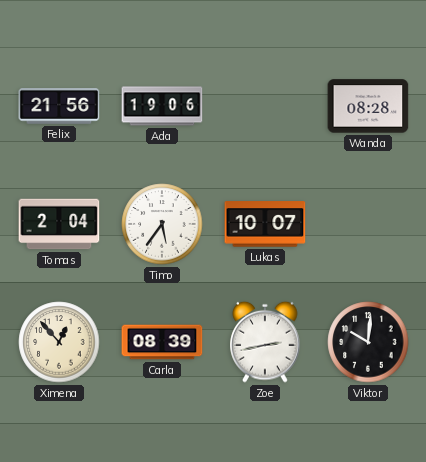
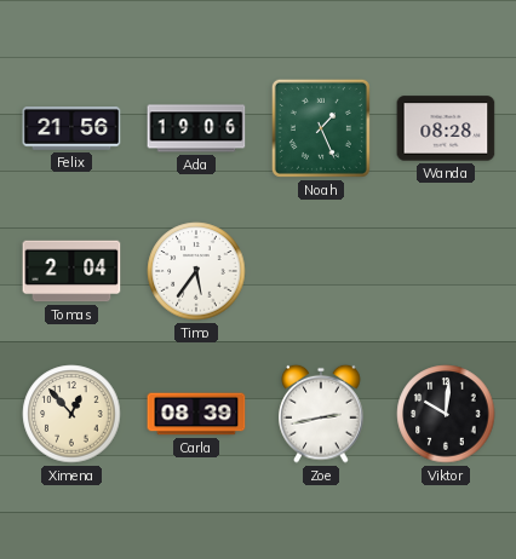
Noah: none -> 1:26 (321, 128)
Lukas: 10:07 -> none (265, 224)
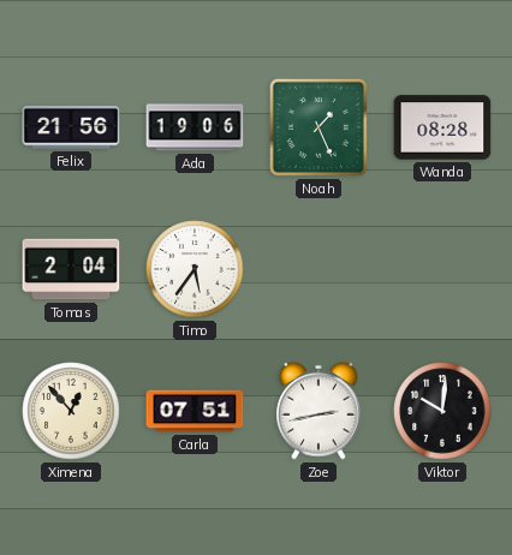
Carla: 08:39 -> 07:51 (195, 411)
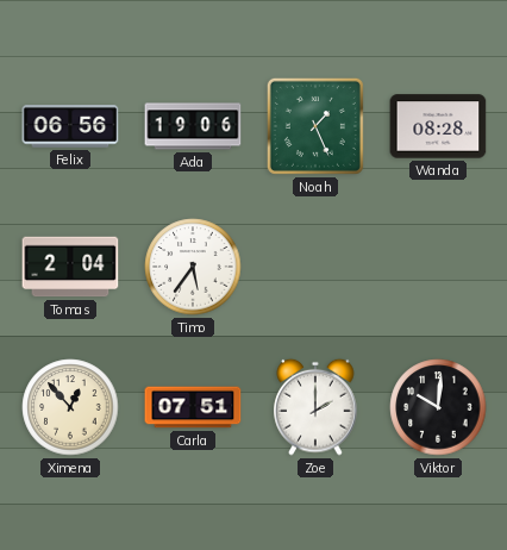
Felix: 21:56 -> 06:56 (70, 126)
Zoe: 2:43 -> 2:00 (315, 407)
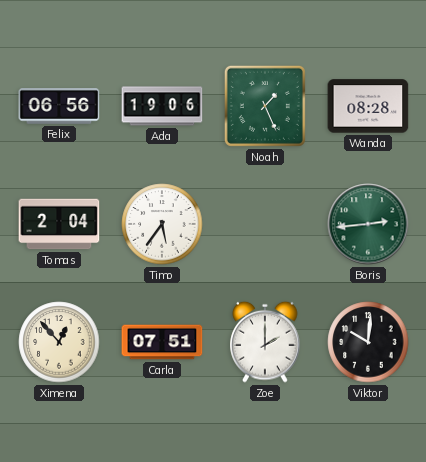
Boris: none -> 2:44 (368, 224)
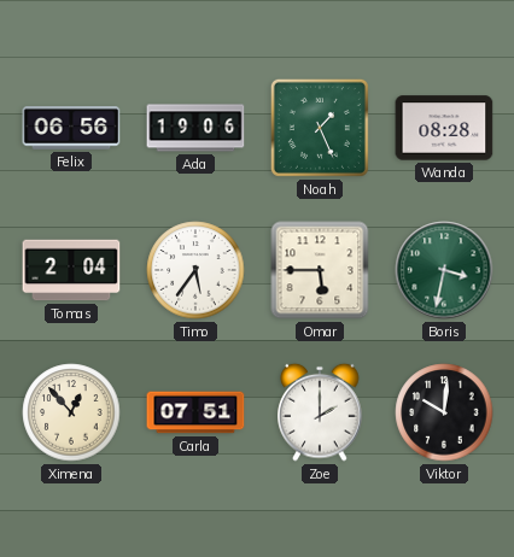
Omar: none -> 5:45 (320, 270)
Boris: 2:44 -> 3:32 (444, 270)
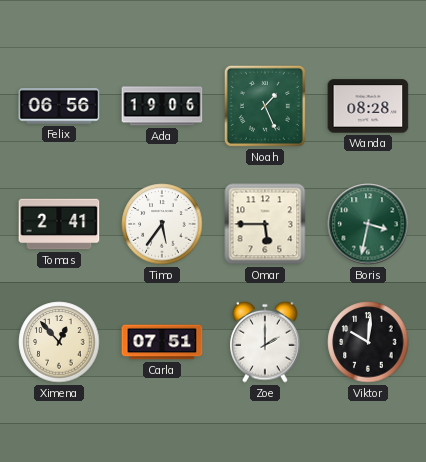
Tomas: 2:04 -> 2:41 (59, 224)
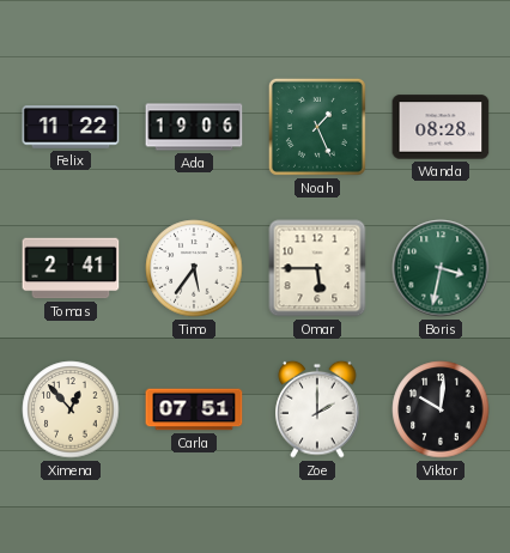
Felix: 06:56 -> 11:22 (71, 127)
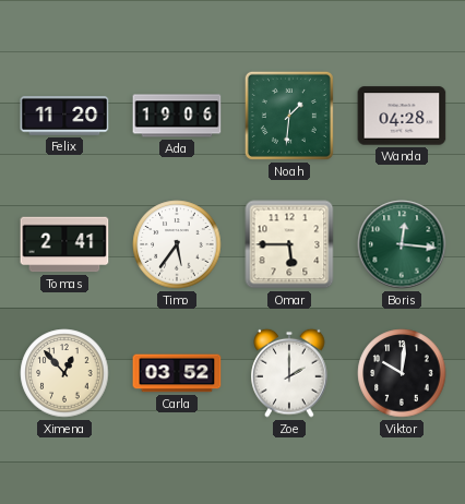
Felix: 11:22 -> 11:20 (64, 116)
Noah: 1:26 -> 1:31 (289, 116)
Wanda: 08:28 -> 04:28 (402, 116)
Boris: 3:32 -> 12:16 (402, 244)
Carla: 07:51 -> 03:52 (177, 373)
